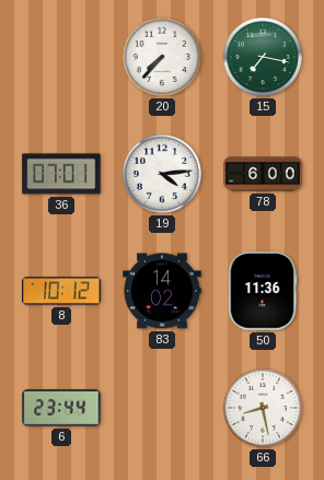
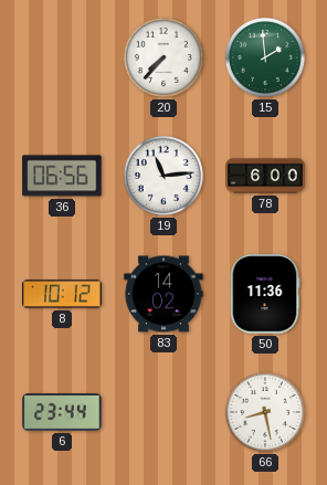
15: 7:17 -> 1:59 (265, 57)
36: 07:01 -> 06:56 (62, 176)
19: 4:14 -> 11:14 (163, 176)
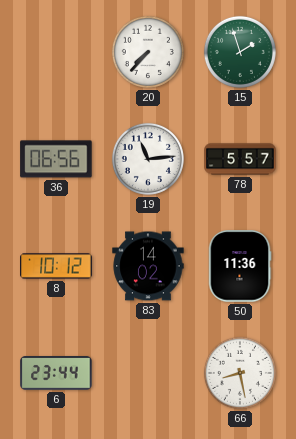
15: 1:59 -> 1:57 (240, 52)
78: 6:00 -> 5:57 (240, 159)
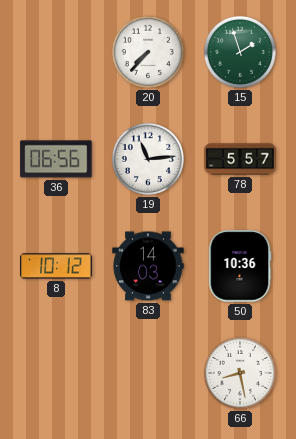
83: 14:02 -> 14:03 (148, 266)
50: 11:36 -> 10:36 (240, 266)
6: 23:44 -> none (56, 374)
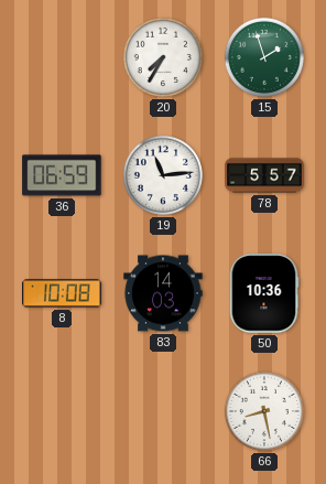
20: 7:37 -> 7:35 (163, 57)
36: 06:56 -> 06:59 (62, 175)
8: 10:12 -> 10:08 (62, 293)
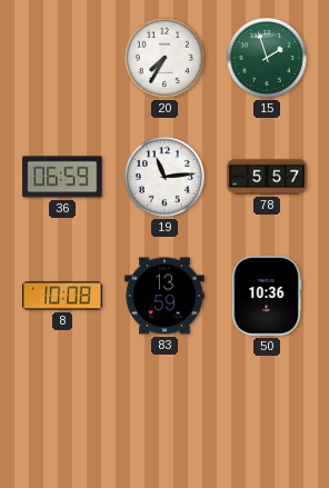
83: 14:03 -> 13:59 (164, 296)
66: 8:28 -> none (264, 411)
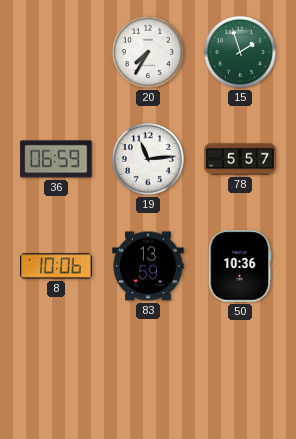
8: 10:08 -> 10:06 (56, 266)
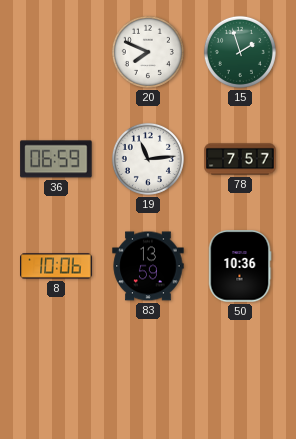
20: 7:35 -> 7:49 (148, 52)
78: 5:57 -> 7:57 (240, 159)
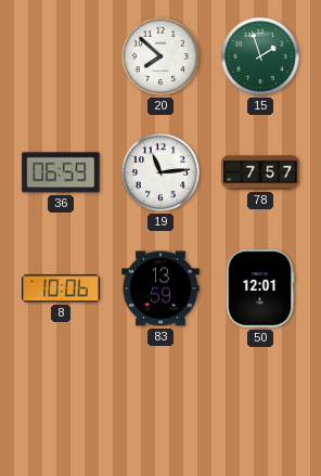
20: 7:49 -> 7:52 (160, 56)
50: 10:36 -> 12:01 (260, 288)
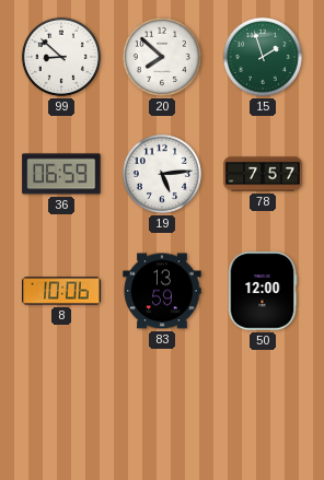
99: none -> 8:52 (61, 57)
19: 11:14 -> 5:14 (162, 174)
50: 12:01 -> 12:00 (263, 291)
